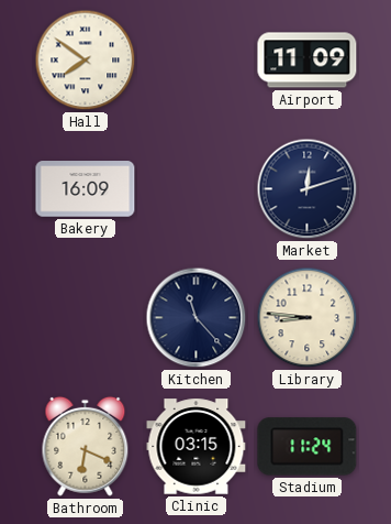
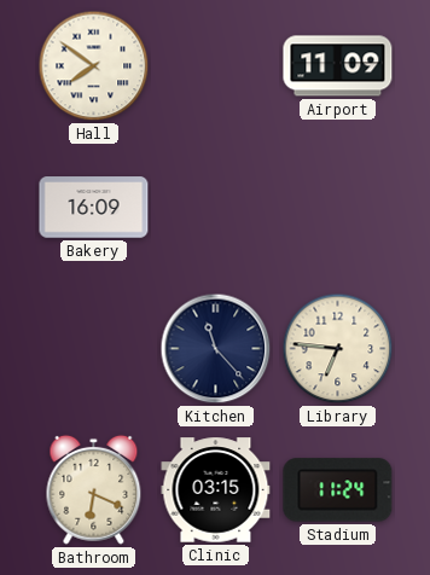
Market: 12:12 -> none (308, 189)
Library: 8:46 -> 6:46 (338, 349)
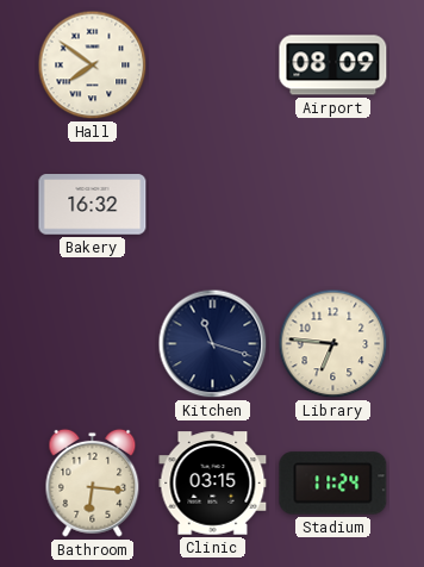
Airport: 11:09 -> 08:09 (333, 66)
Bakery: 16:09 -> 16:32 (93, 205)
Kitchen: 11:23 -> 11:18 (213, 344)
Bathroom: 6:19 -> 6:16 (93, 482)
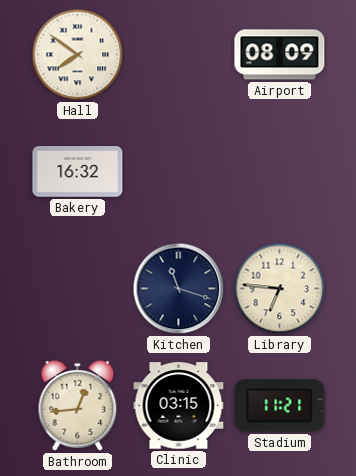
Bathroom: 6:16 -> 12:44 (78, 405)
Stadium: 11:24 -> 11:21 (280, 406)
